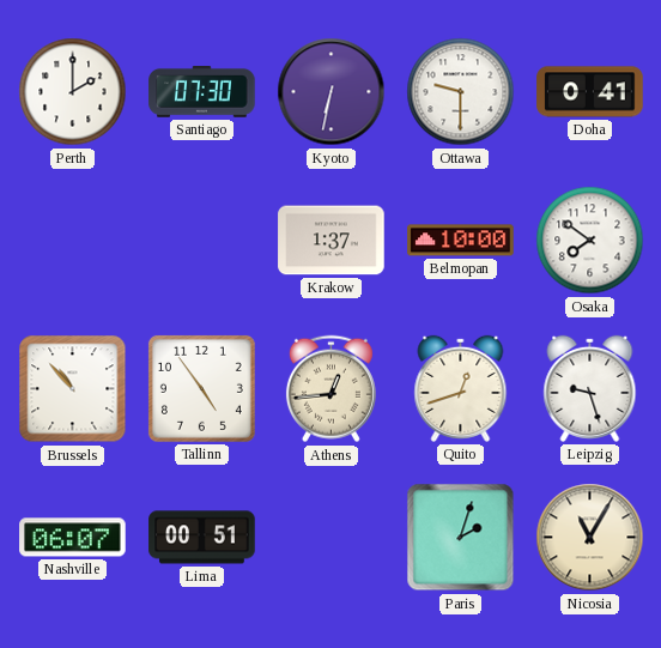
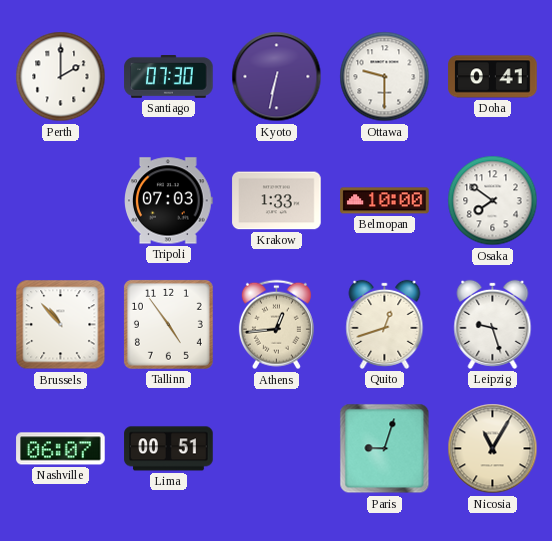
Tripoli: none -> 07:03 (169, 201)
Krakow: 1:37 -> 1:33 (277, 201)
Paris: 2:03 -> 9:03 (385, 449)
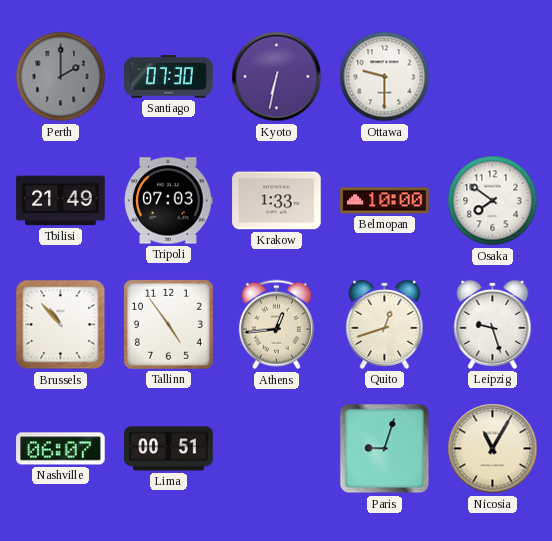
Perth dial: white -> grey (61, 77)
Doha: 0:41 -> none (493, 77)
Tbilisi: none -> 21:49 (61, 201)
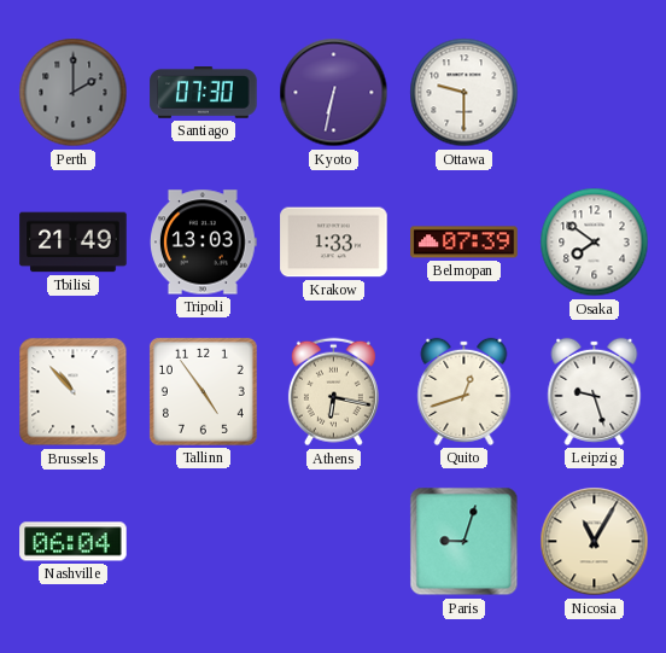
Tripoli: 07:03 -> 13:03 (204, 243)
Belmopan: 10:00 -> 07:39 (465, 243)
Athens: 12:44 -> 6:17 (333, 392)
Nashville: 06:07 -> 06:04 (74, 542)
Lima: 00:51 -> none (169, 449)
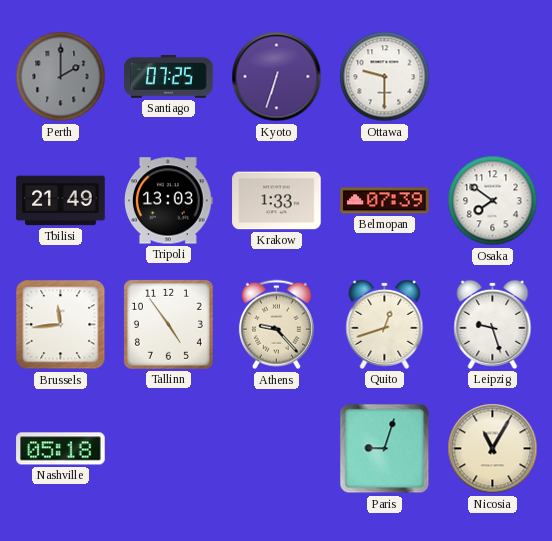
Santiago: 07:30 -> 07:25 (169, 77)
Kyoto: 6:32 -> 6:33 (277, 77)
Brussels: 10:53 -> 11:44 (61, 325)
Athens: 6:17 -> 9:23 (276, 325)
Nashville: 06:04 -> 05:18 (61, 449)
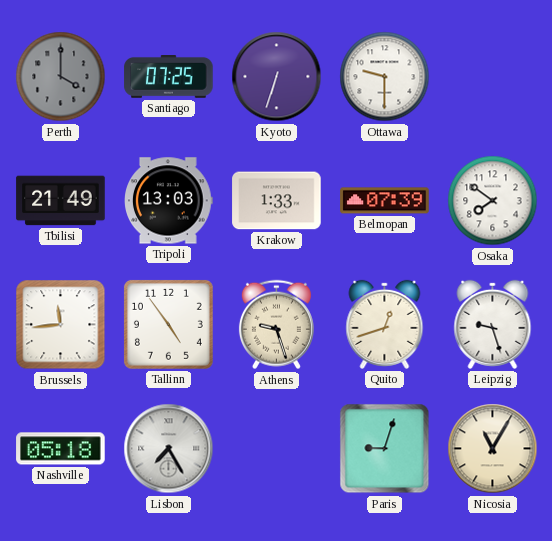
Perth: 2:00 -> 4:00 (61, 77)
Athens: 9:23 -> 9:27 (276, 325)
Lisbon: none -> 7:25 (169, 449)
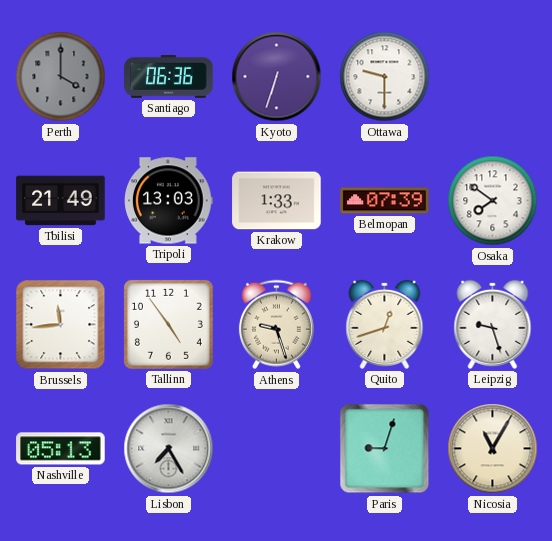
Santiago: 07:25 -> 06:36 (169, 77)
Nashville: 05:18 -> 05:13 (61, 449)
